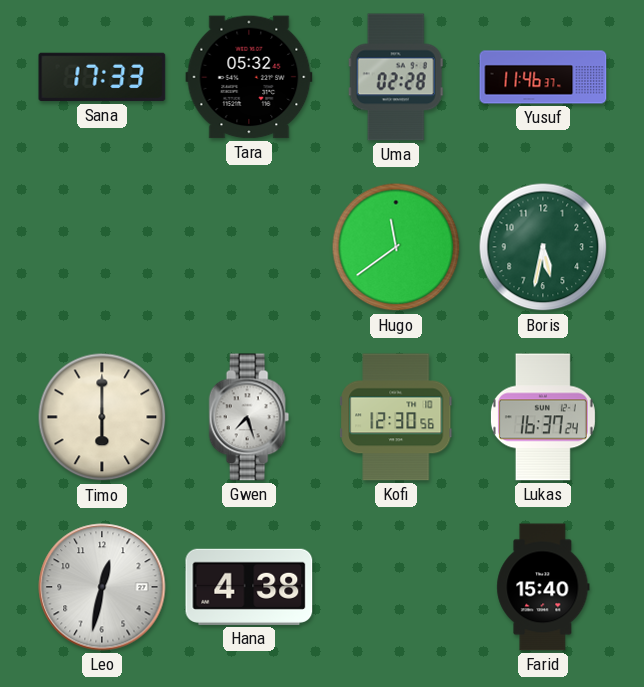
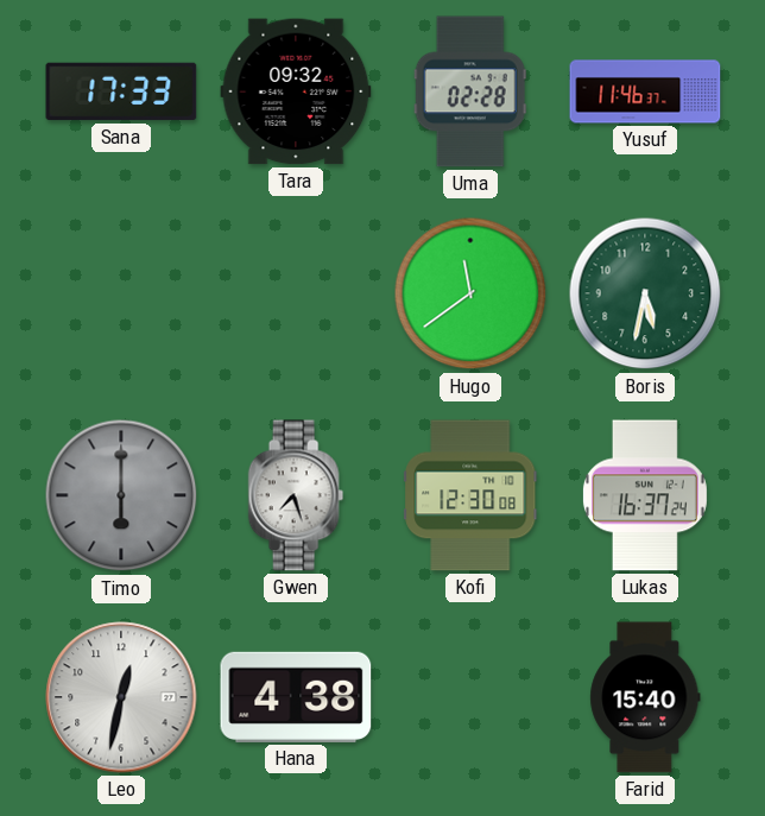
Tara: 05:32 -> 09:32 (296, 91)
Timo dial: cream -> grey (121, 495)
Kofi: 12:30:56 -> 12:30:08 (470, 495)
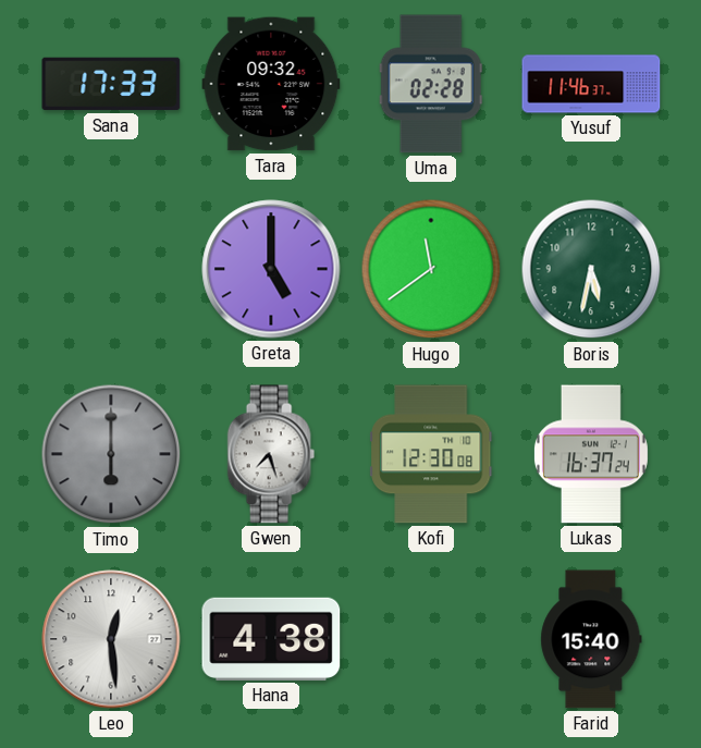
Greta: none -> 5:00 (271, 269)
Leo: 12:32 -> 12:29 (111, 639)
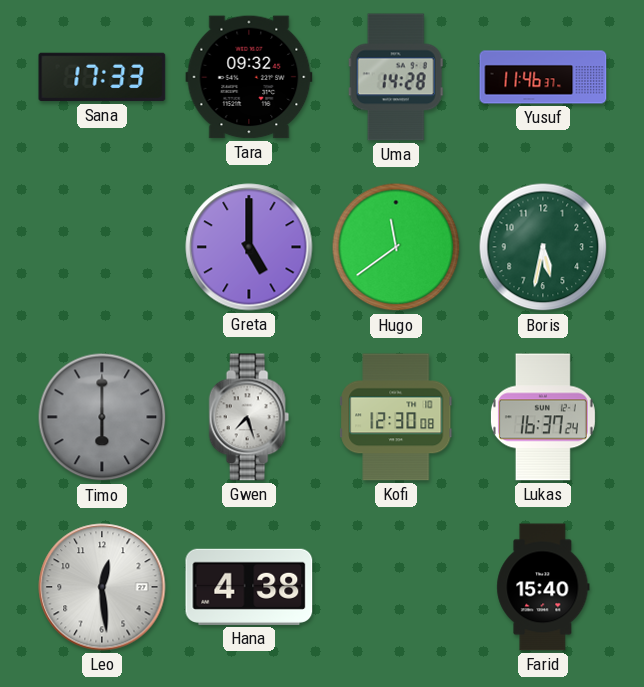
Uma: 02:28 -> 14:28 (396, 77)
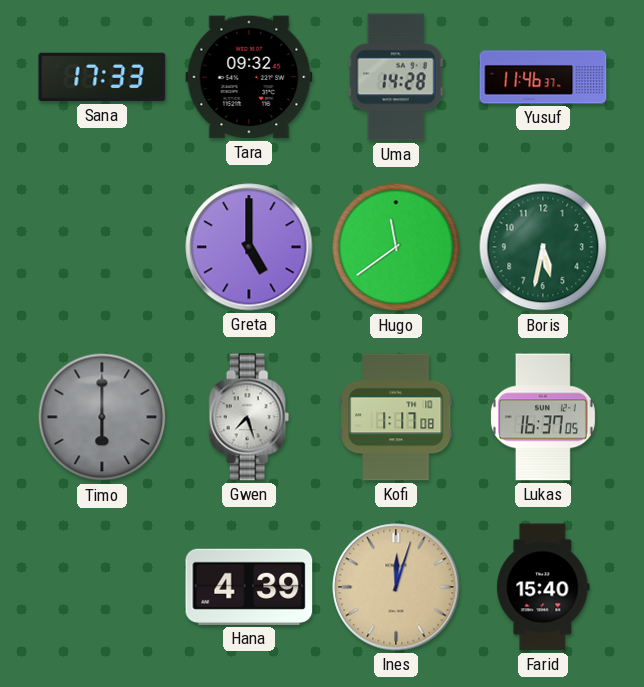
Kofi: 12:30 -> 1:17 (396, 417)
Lukas: 16:37:24 -> 16:37:05 (543, 417)
Leo: 12:29 -> none (102, 587)
Hana: 4:38 -> 4:39 (249, 587)
Ines: none -> 12:03 (396, 587)
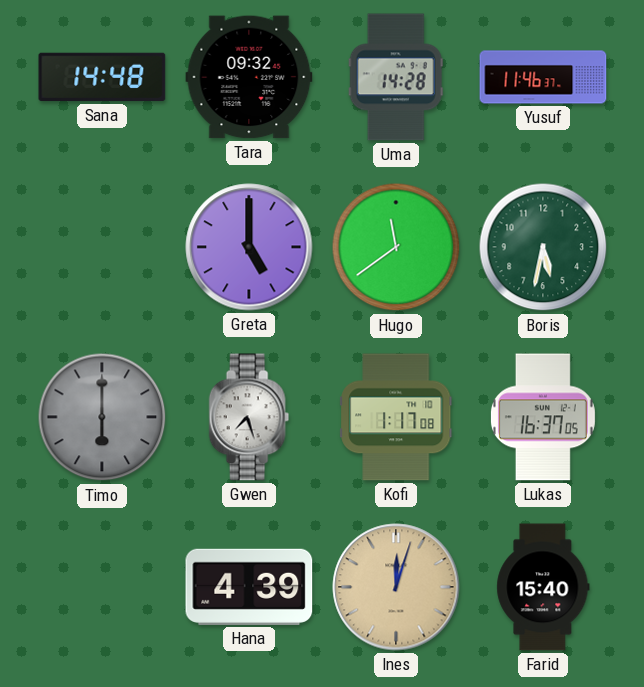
Sana: 17:33 -> 14:48 (102, 77)
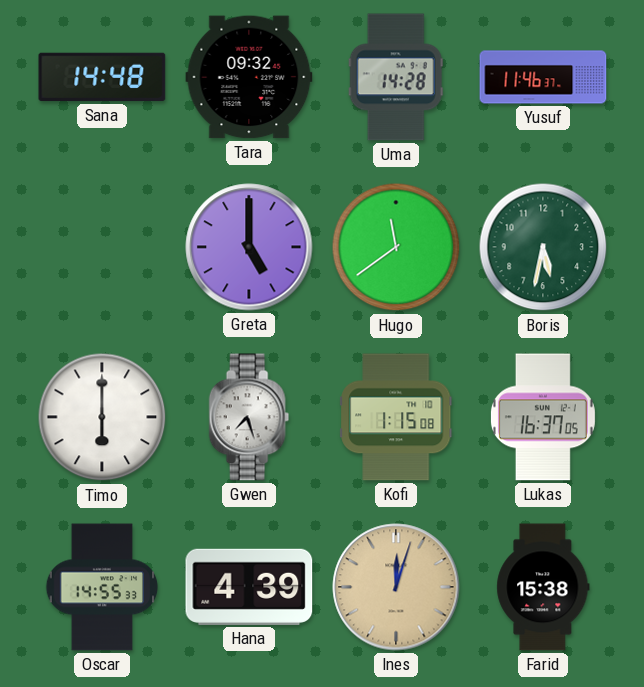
Timo dial: grey -> white (102, 417)
Kofi: 1:17 -> 1:15 (396, 417)
Oscar: none -> 14:55 (102, 587)
Farid: 15:40 -> 15:38 (543, 587)
